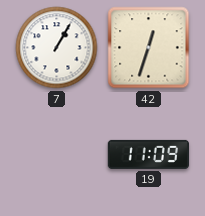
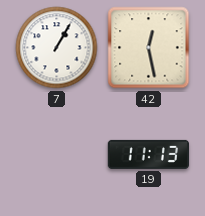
42: 12:33 -> 12:28 (149, 48)
19: 11:09 -> 11:13 (148, 154)
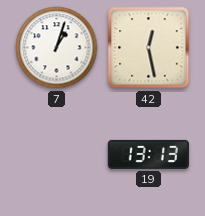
7: 1:05 -> 1:03 (57, 48)
19: 11:13 -> 13:13 (148, 154)
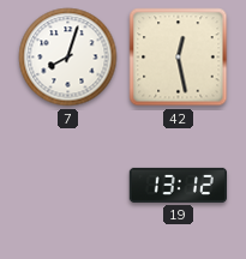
7: 1:03 -> 8:03 (68, 58)
19: 13:13 -> 13:12 (178, 185)
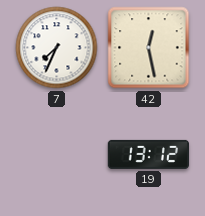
7: 8:03 -> 7:34 (57, 48)
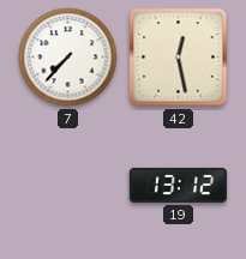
7: 7:34 -> 7:37 (68, 58)
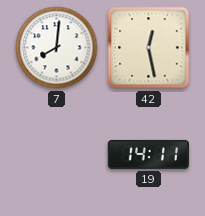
7: 7:37 -> 8:01 (57, 48)
19: 13:12 -> 14:11 (148, 154)
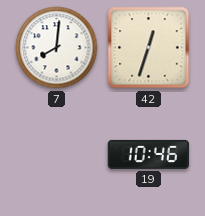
42: 12:28 -> 12:33 (149, 48)
19: 14:11 -> 10:46 (148, 154)
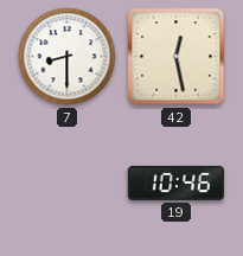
7: 8:01 -> 8:30 (68, 57)
42: 12:33 -> 12:28 (177, 57)
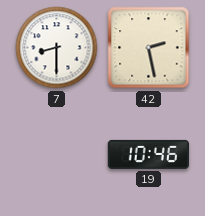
42: 12:28 -> 2:28 (149, 48)
